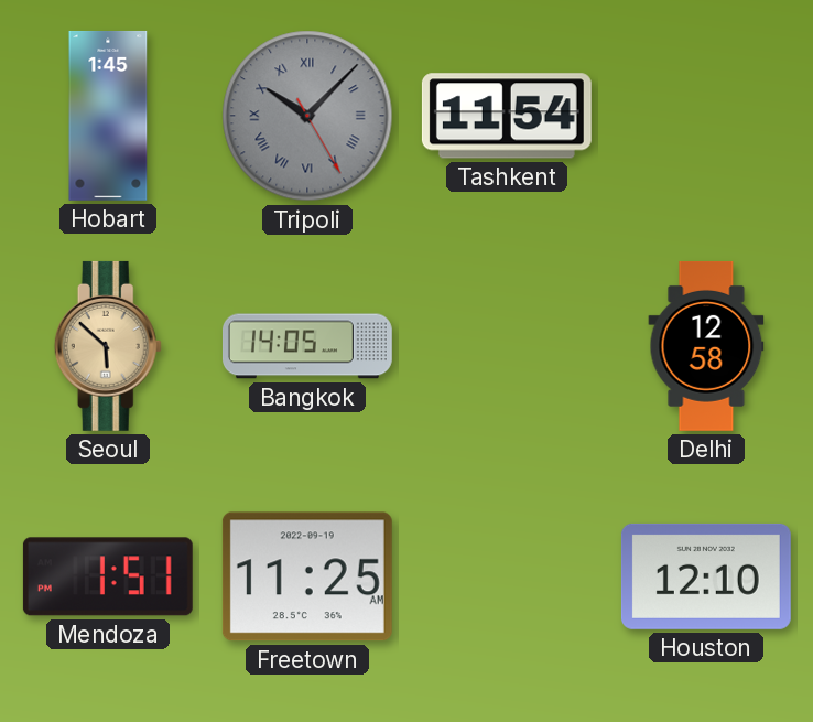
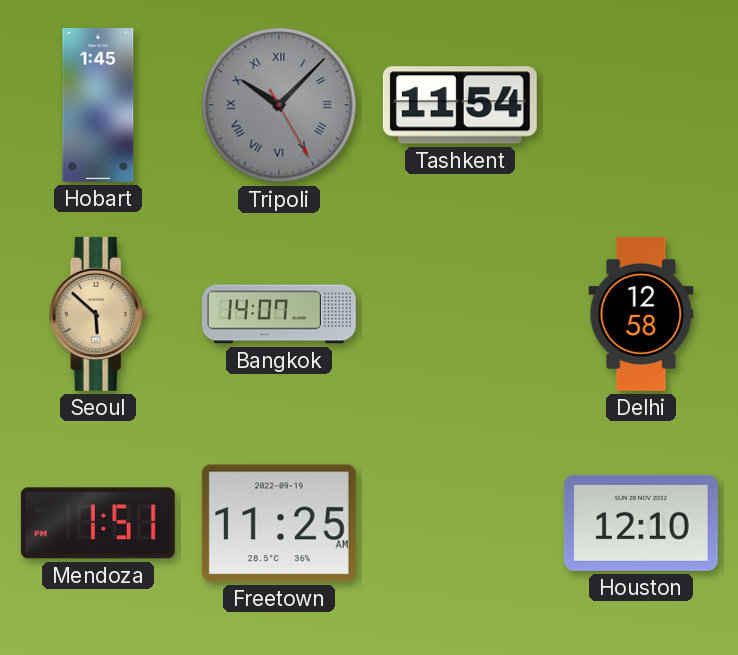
Bangkok: 14:05 -> 14:07 (279, 314)
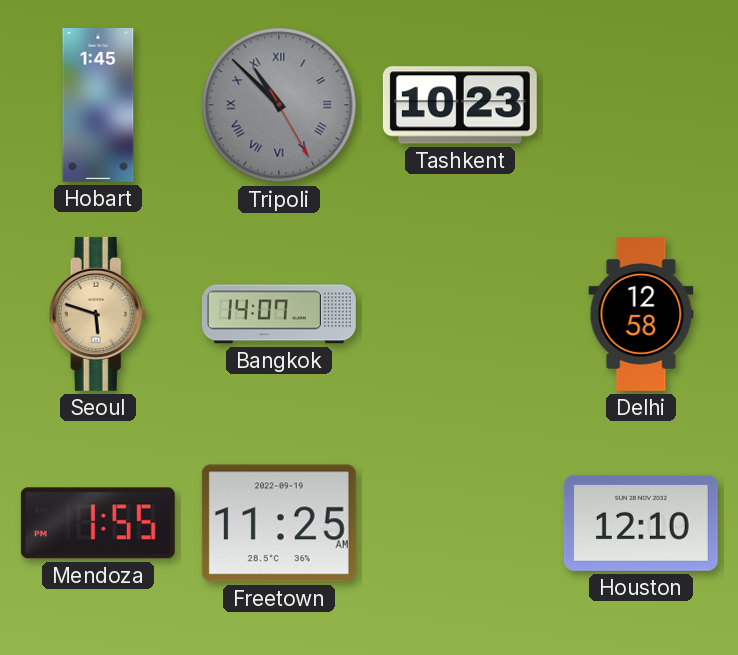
Tripoli: 10:07 -> 10:52 (279, 105)
Tashkent: 11:54 -> 10:23 (460, 105)
Seoul: 5:52 -> 5:48 (98, 314)
Mendoza: 1:51 -> 1:55 (98, 523)
